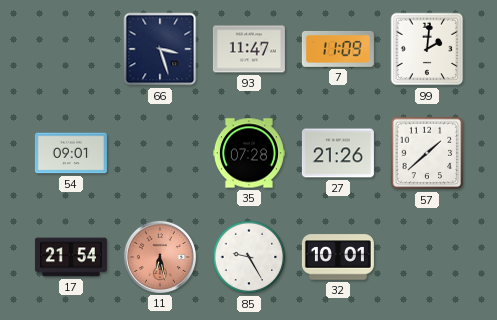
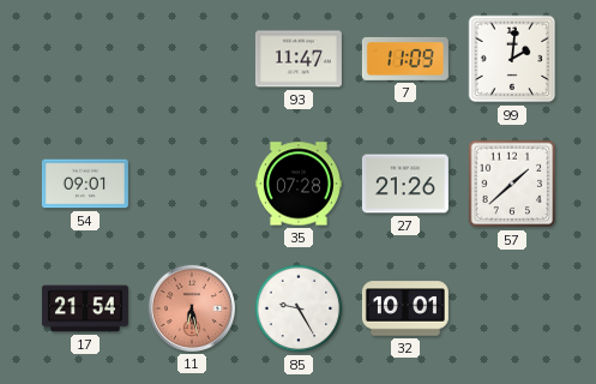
66: 3:27 -> none (160, 49)
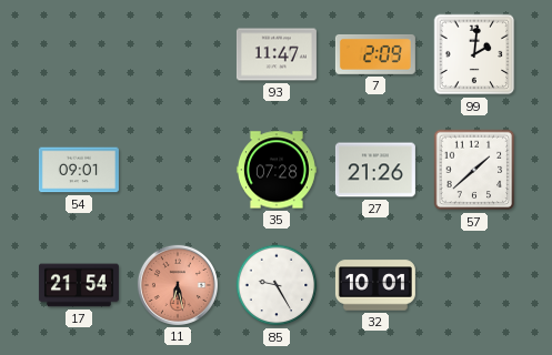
7: 11:09 -> 2:09 (375, 54)
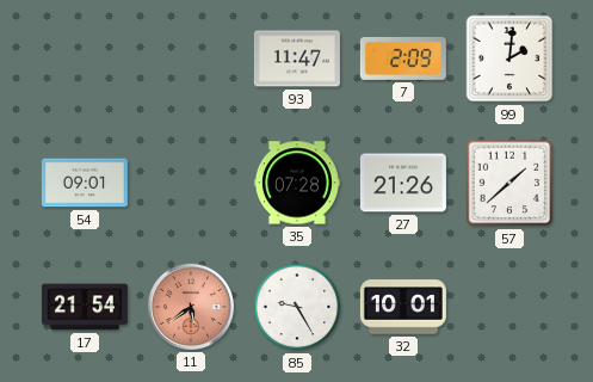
11: 6:28 -> 5:39 (191, 307)
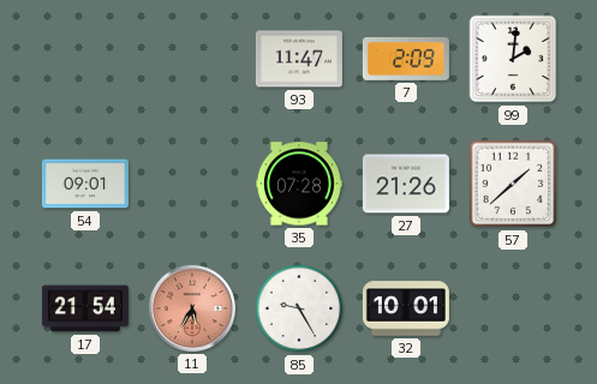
11: 5:39 -> 5:35 (192, 308)
